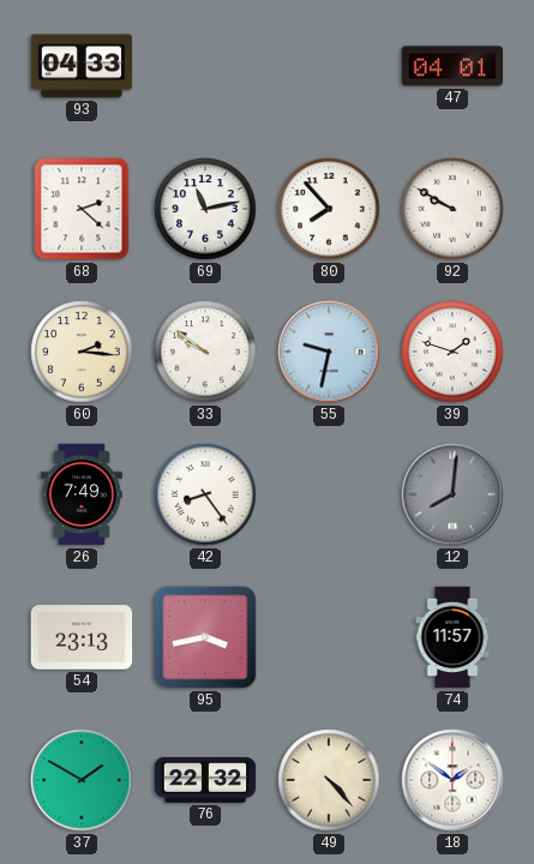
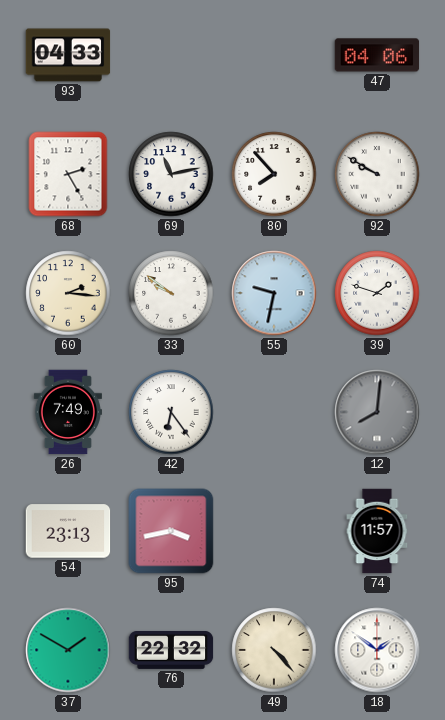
47: 04:01 -> 04:06 (377, 55)
68: 2:22 -> 2:25 (68, 174)
42: 8:24 -> 6:24 (171, 412)
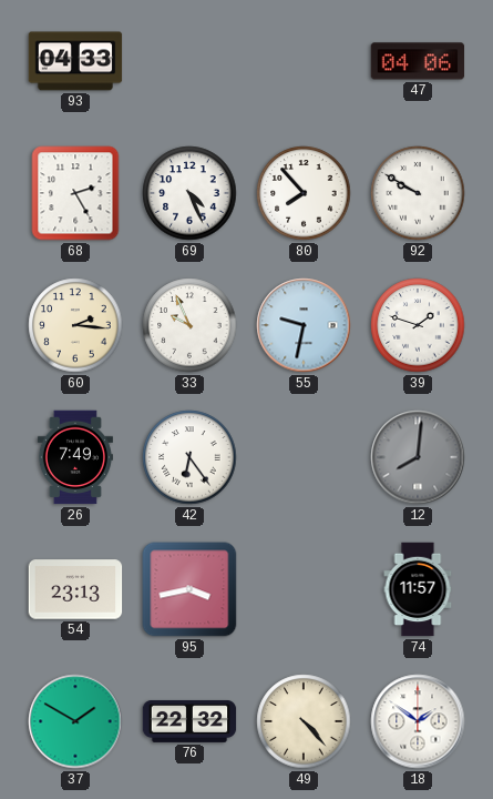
69: 11:13 -> 4:26 (189, 193)
33: 9:51 -> 9:56 (189, 325)
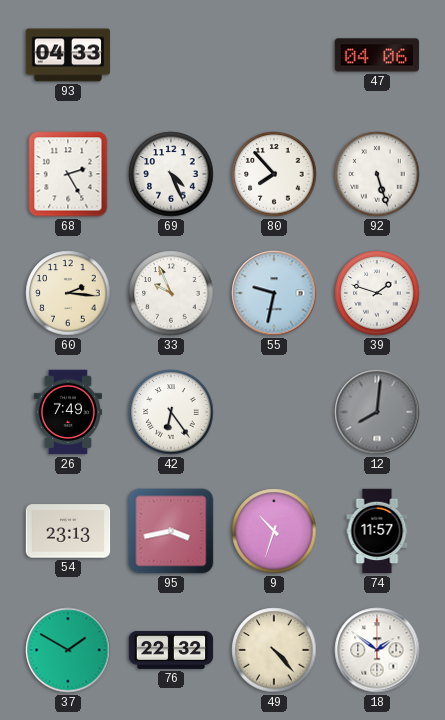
92: 9:50 -> 5:27 (377, 174)
9: none -> 10:33 (274, 531)
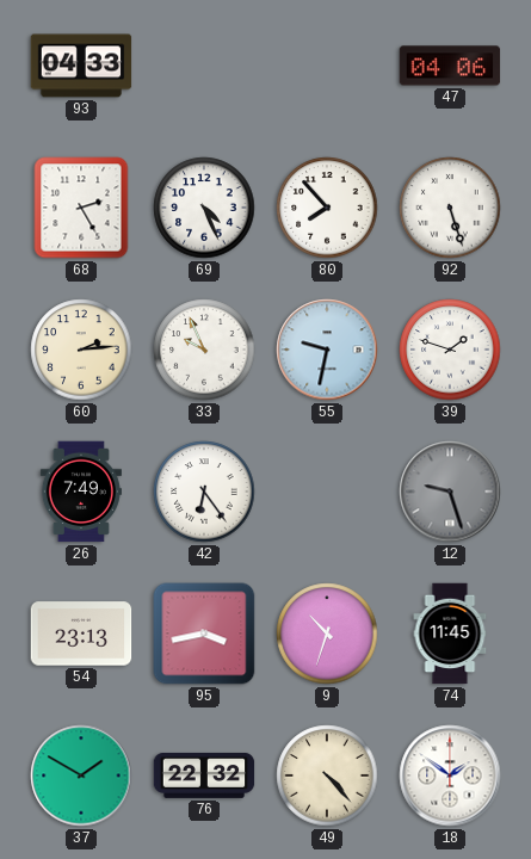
60: 2:16 -> 2:14 (81, 350)
12: 8:01 -> 9:27 (450, 492)
74: 11:57 -> 11:45 (450, 634)
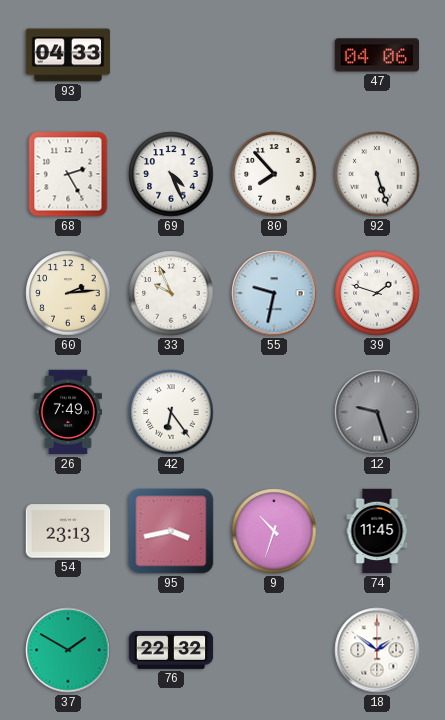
49: 4:23 -> none (327, 775)
